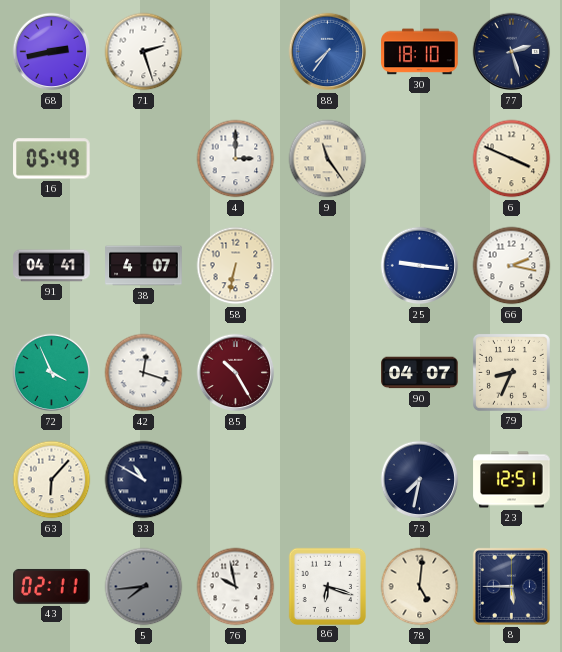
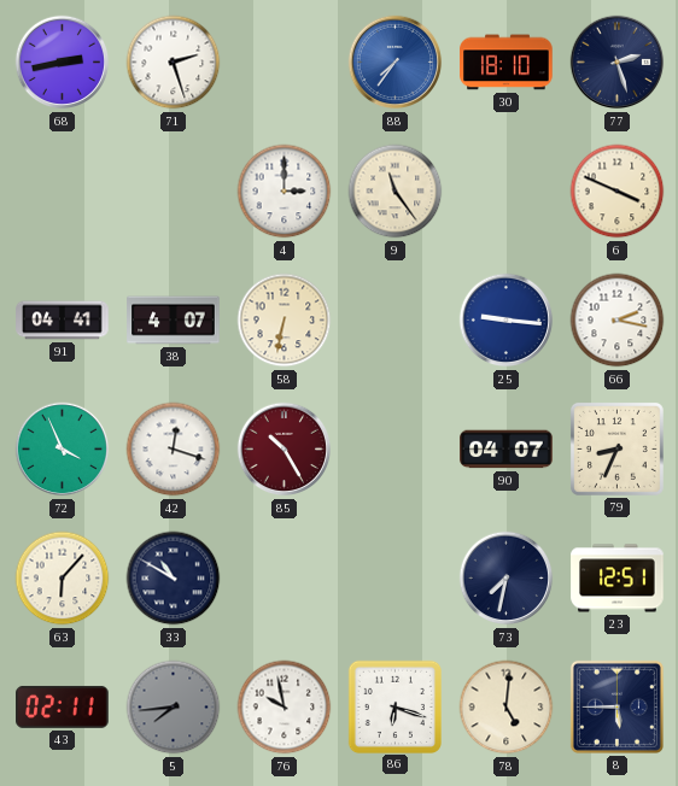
16: 05:49 -> none (52, 159)
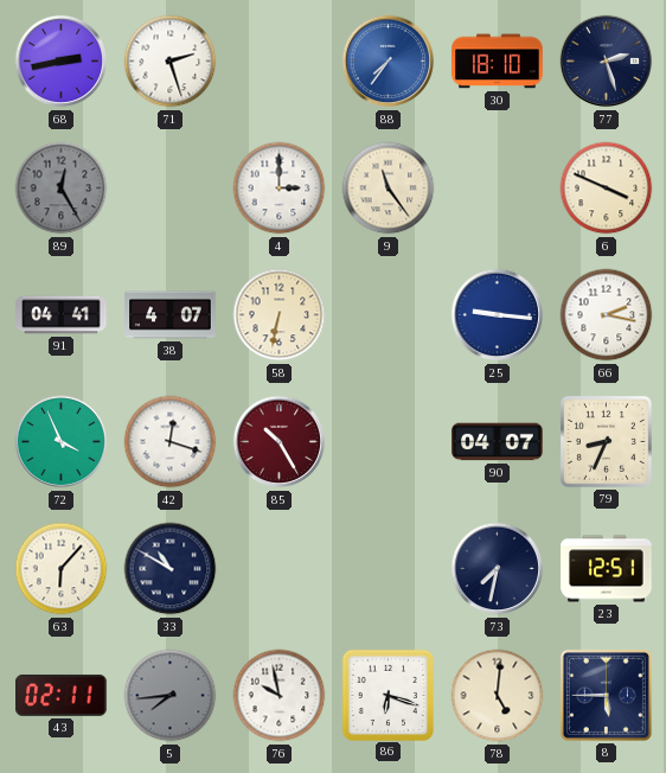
89: none -> 12:25 (62, 189)
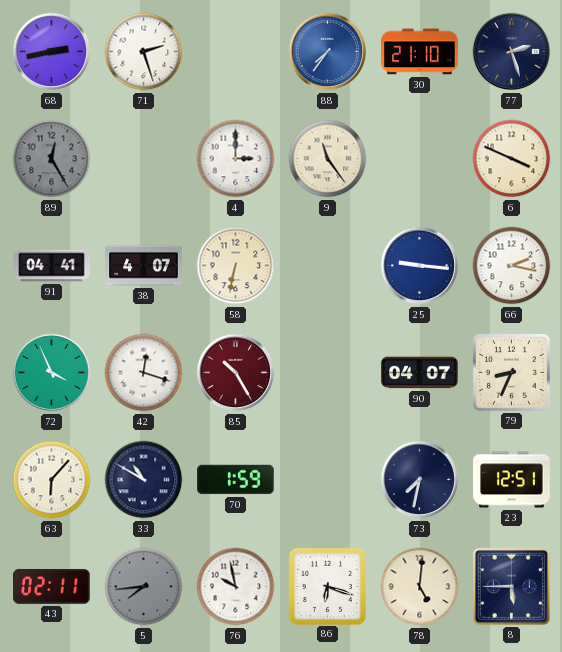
30: 18:10 -> 21:10 (420, 52)
70: none -> 1:59 (236, 480)
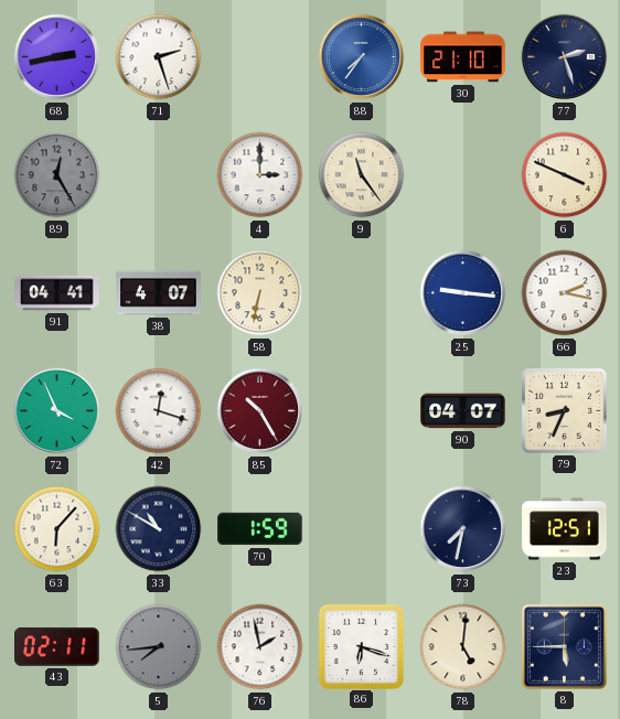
76: 9:58 -> 1:58 (260, 647)
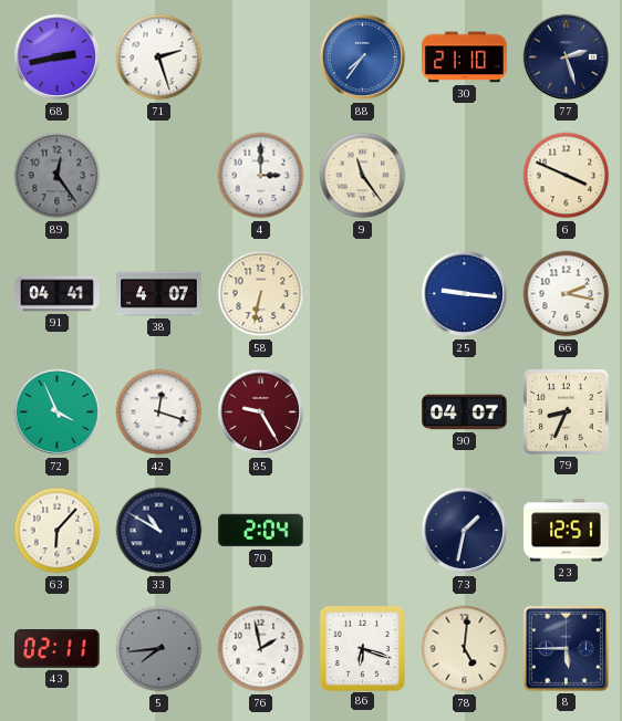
89: 12:25 -> 12:24 (58, 176)
85: 10:25 -> 9:25 (261, 412)
70: 1:59 -> 2:04 (261, 531)
73: 7:32 -> 1:32 (465, 531)
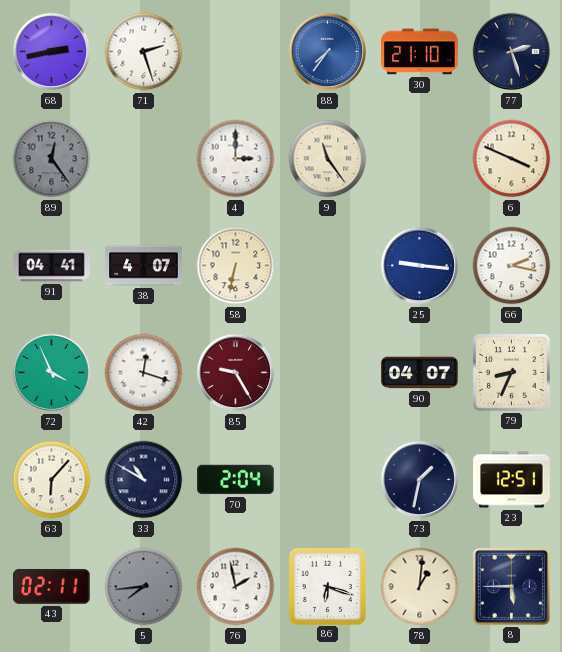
78: 5:01 -> 1:01 (420, 587)
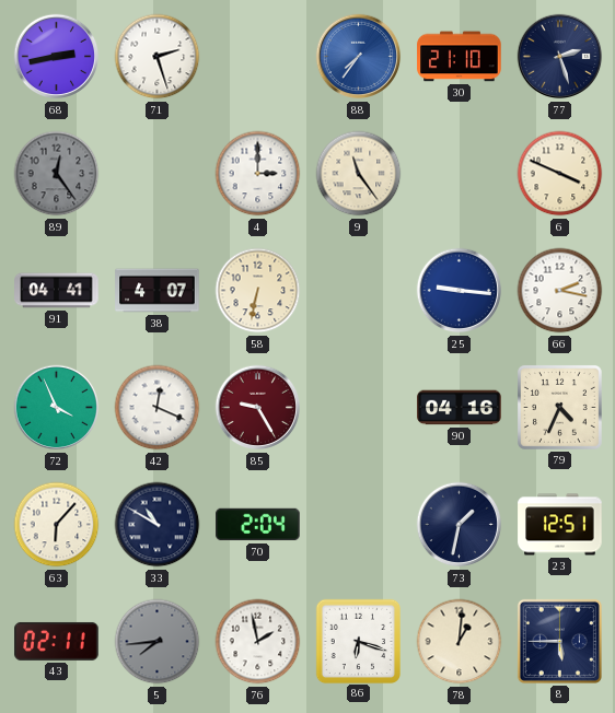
42: 12:18 -> 12:19 (158, 408)
90: 04:07 -> 04:16 (460, 408)
79: 8:34 -> 4:34 (559, 407)
